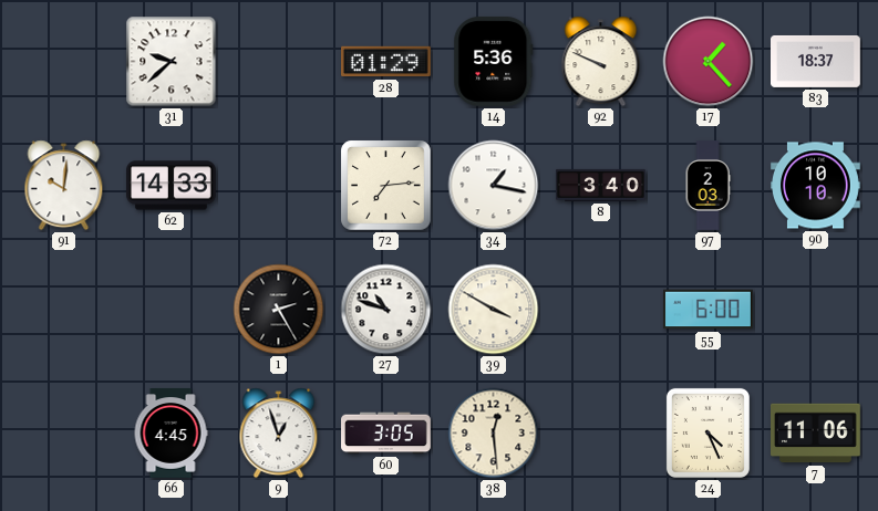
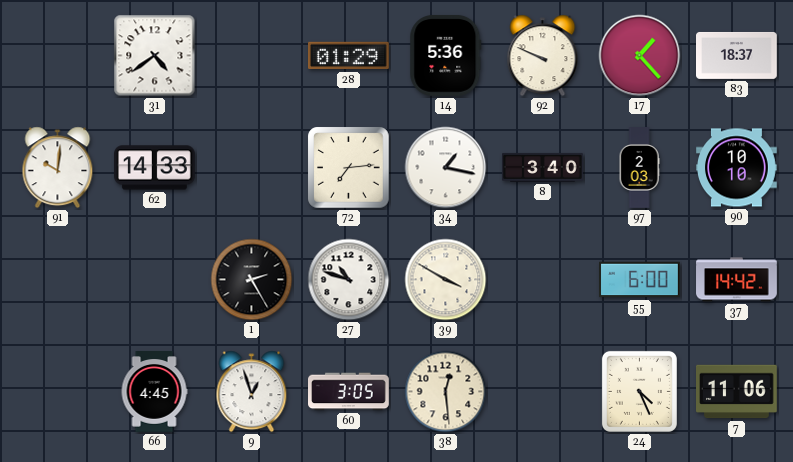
31: 9:38 -> 4:39 (155, 56)
37: none -> 14:42 (737, 280)
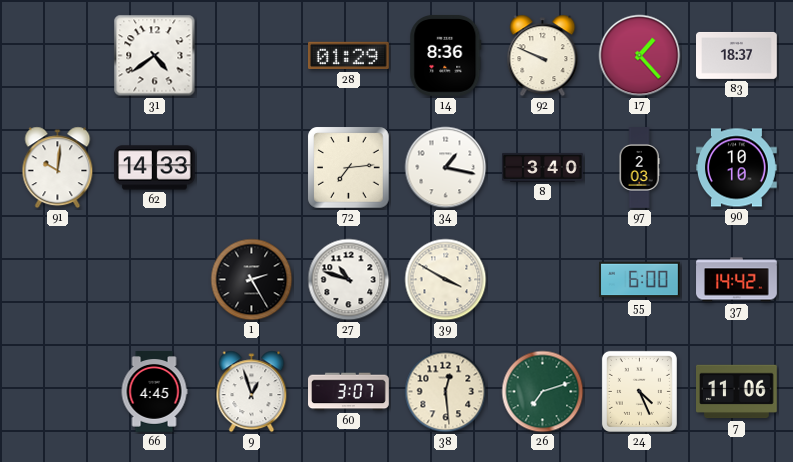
14: 5:36 -> 8:36 (446, 55)
60: 3:05 -> 3:07 (349, 392)
26: none -> 7:12 (543, 392)
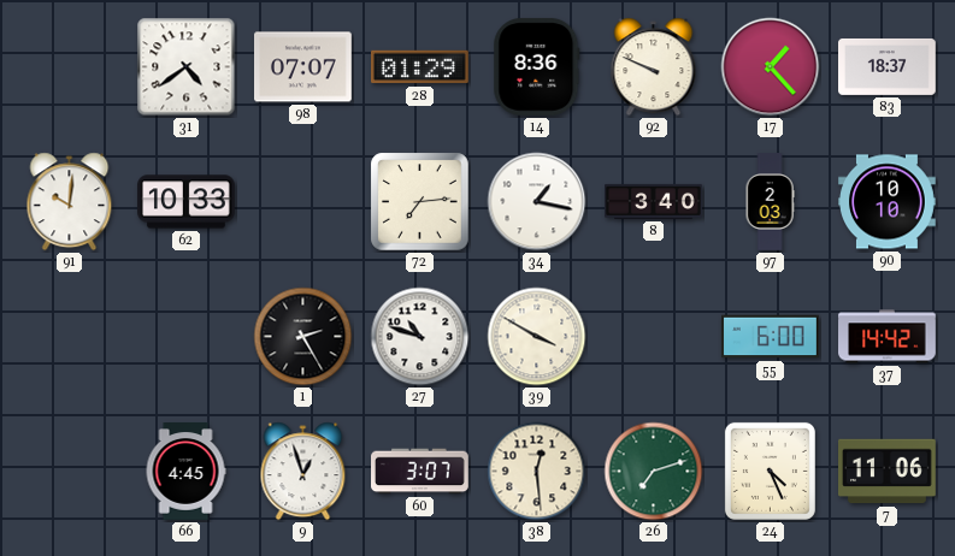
98: none -> 07:07 (303, 67)
62: 14:33 -> 10:33 (187, 202)
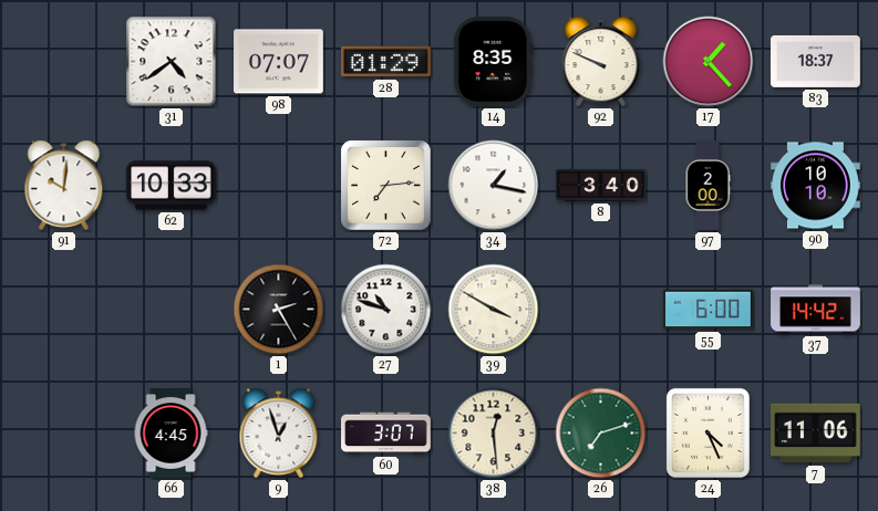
14: 8:36 -> 8:35 (494, 61)
97: 2:03 -> 2:00 (707, 186)
